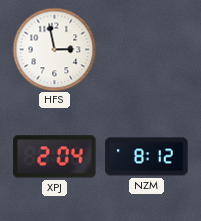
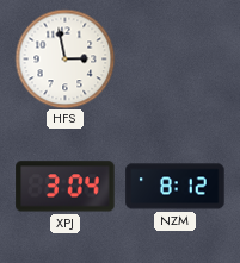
XPJ: 2:04 -> 3:04 (66, 187)
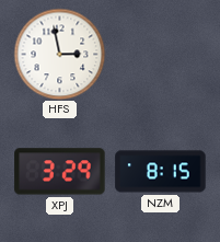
XPJ: 3:04 -> 3:29 (60, 172)
NZM: 8:12 -> 8:15 (161, 172)
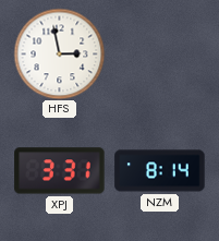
XPJ: 3:29 -> 3:31 (60, 171)
NZM: 8:15 -> 8:14 (160, 171)
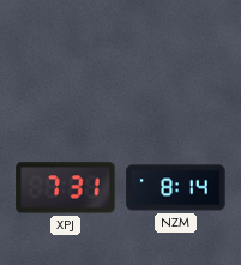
HFS: 2:58 -> none (59, 53)
XPJ: 3:31 -> 7:31 (66, 188)
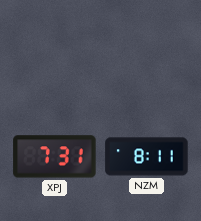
NZM: 8:14 -> 8:11 (147, 157)
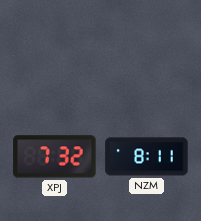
XPJ: 7:31 -> 7:32 (55, 157)
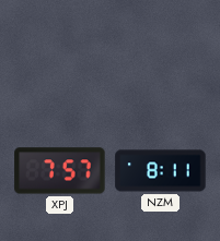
XPJ: 7:32 -> 7:57 (60, 171)
